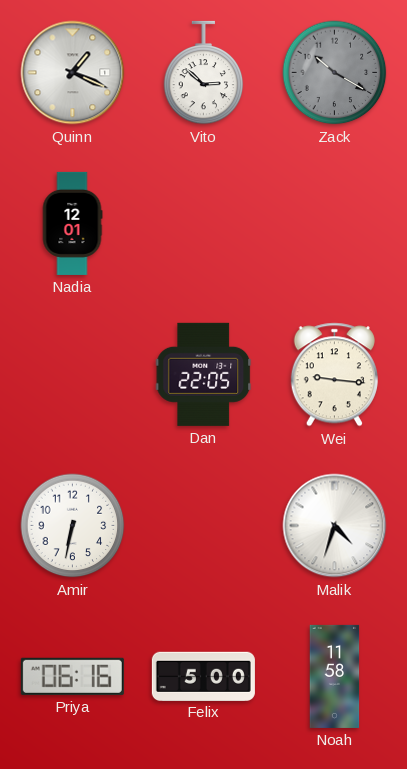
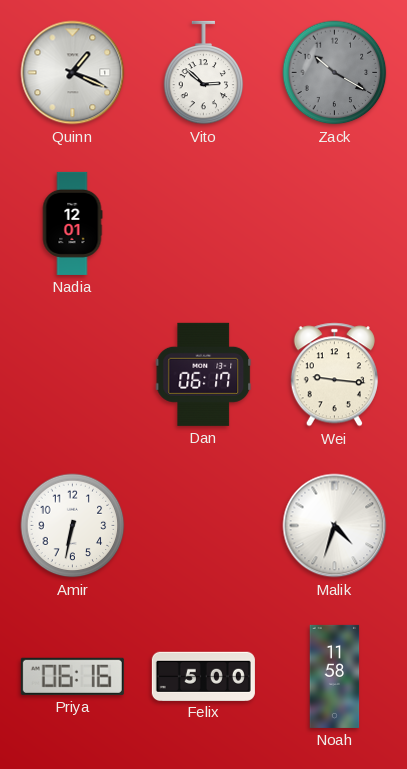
Dan: 22:05 -> 06:17 (204, 374)
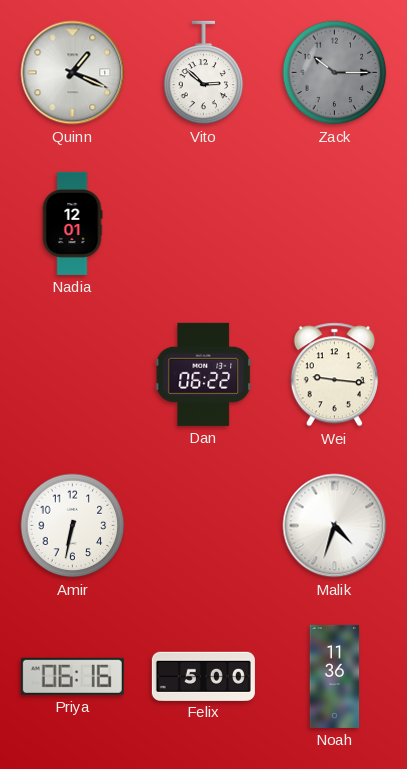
Zack: 10:20 -> 10:15 (335, 73)
Dan: 06:17 -> 06:22 (204, 374)
Noah: 11:58 -> 11:36 (335, 676)
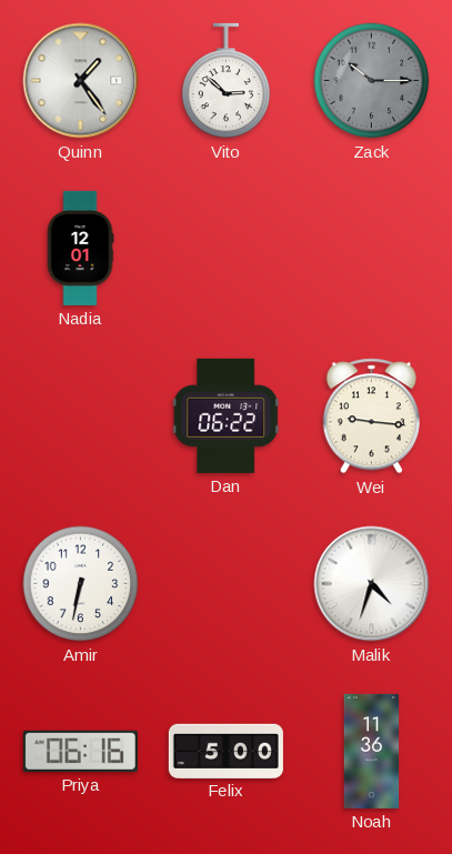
Quinn: 1:19 -> 1:24 (81, 81)
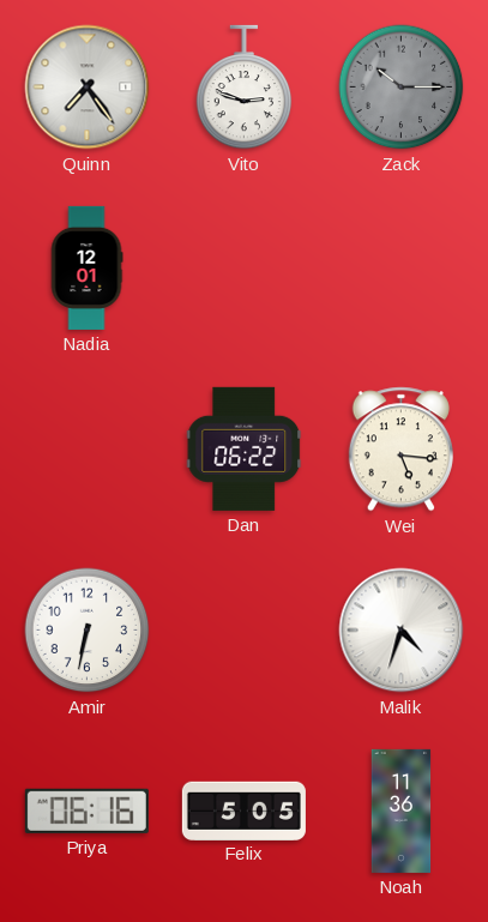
Quinn: 1:24 -> 7:24 (88, 88)
Vito: 2:52 -> 2:48 (245, 88)
Wei: 9:16 -> 5:16 (400, 450)
Felix: 5:00 -> 5:05 (243, 810)
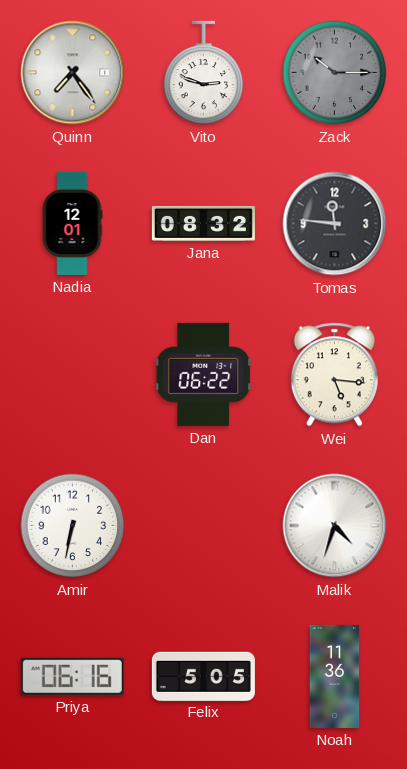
Jana: none -> 08:32 (203, 223)
Tomas: none -> 11:46 (335, 224)
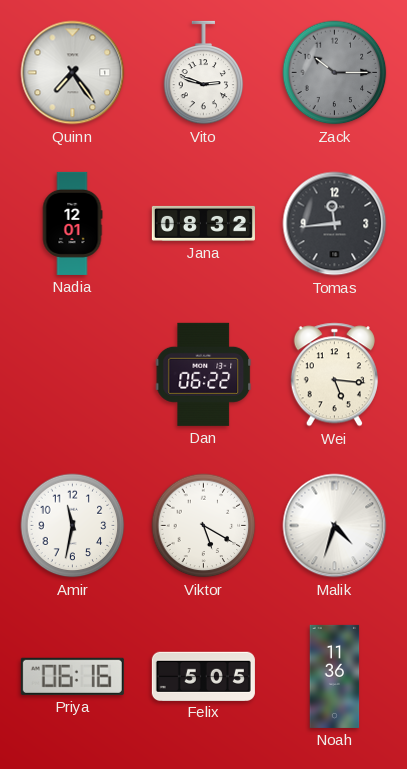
Tomas: 11:46 -> 11:44 (335, 224)
Amir: 6:32 -> 11:32 (73, 526)
Viktor: none -> 5:20 (204, 526)
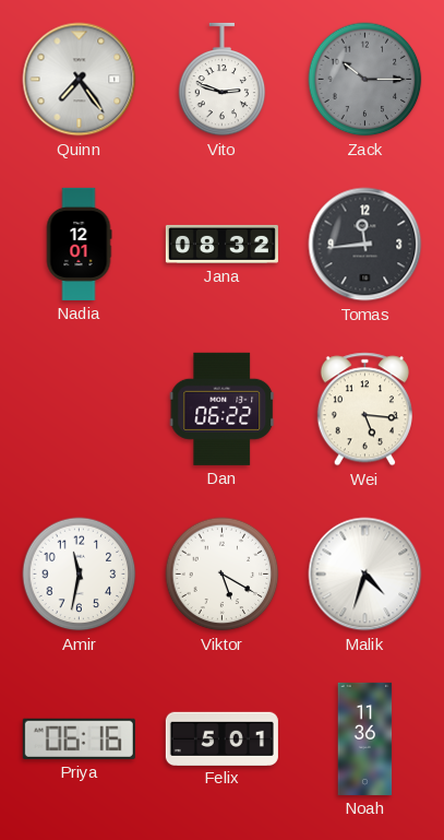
Felix: 5:05 -> 5:01 (221, 738)
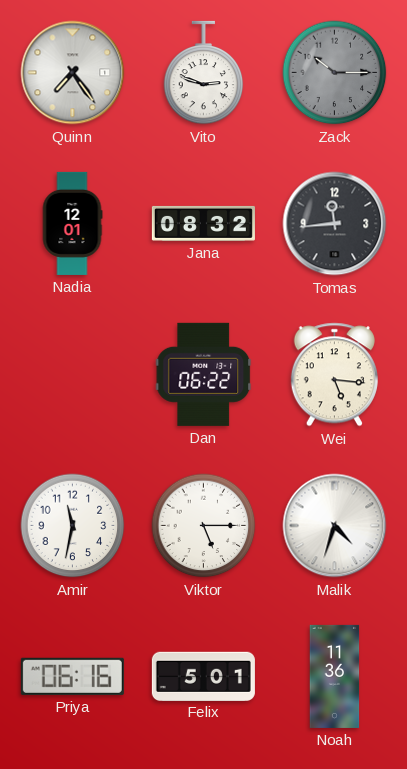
Viktor: 5:20 -> 5:15 (204, 526)
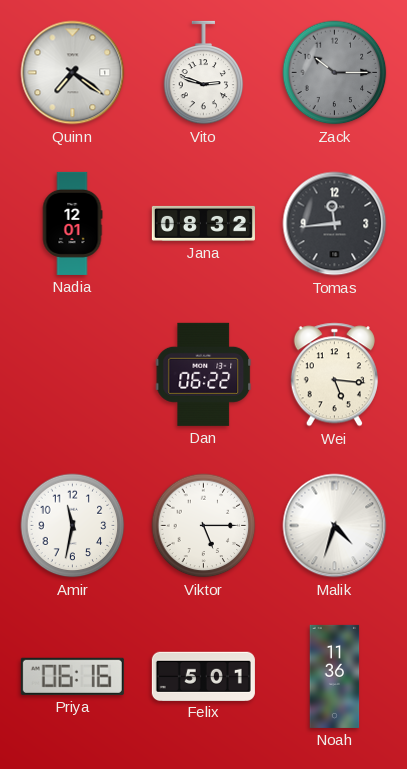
Quinn: 7:24 -> 7:21 (73, 73)
